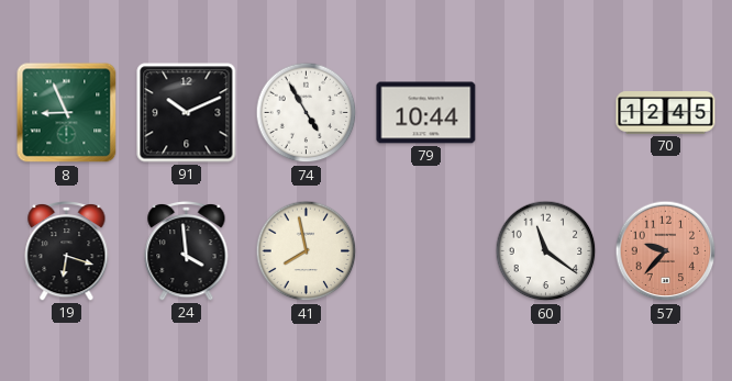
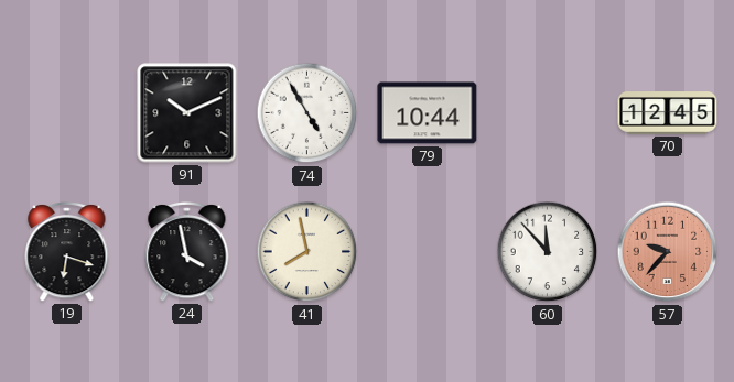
8: 8:56 -> none (67, 113)
24: 3:59 -> 3:58 (187, 252)
60: 11:21 -> 11:53 (548, 252)
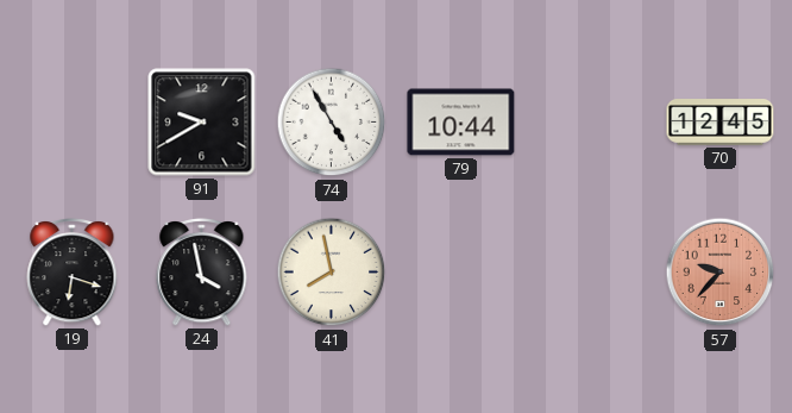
91: 10:11 -> 9:40 (202, 123)
60: 11:53 -> none (548, 252)
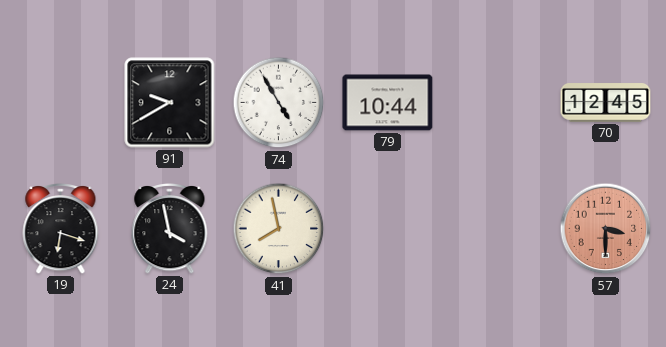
57: 9:37 -> 3:30 (606, 229)
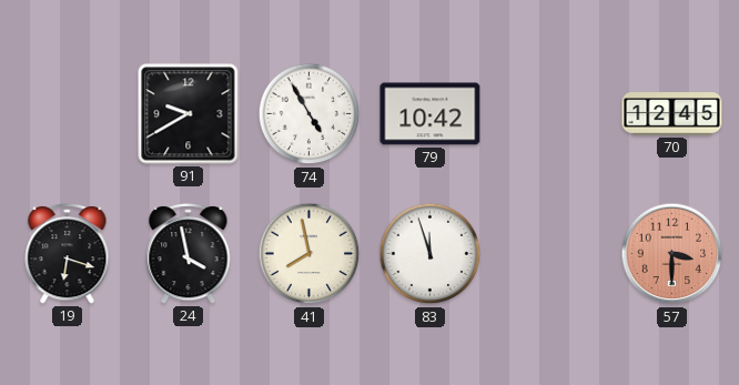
79: 10:44 -> 10:42 (431, 114)
83: none -> 11:57 (431, 254)
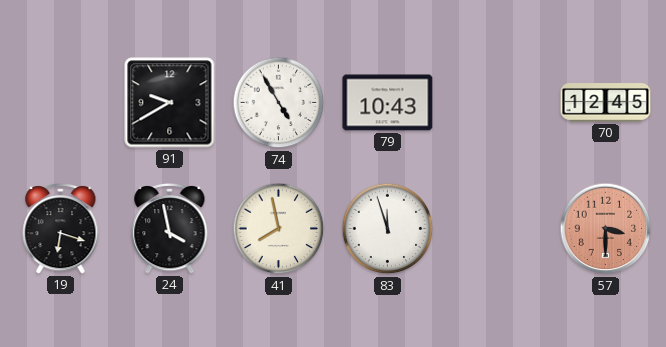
79: 10:42 -> 10:43 (388, 103)
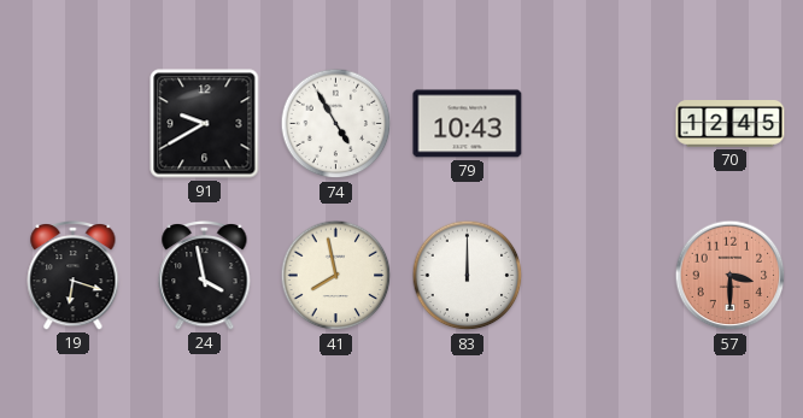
83: 11:57 -> 12:00 (468, 276)
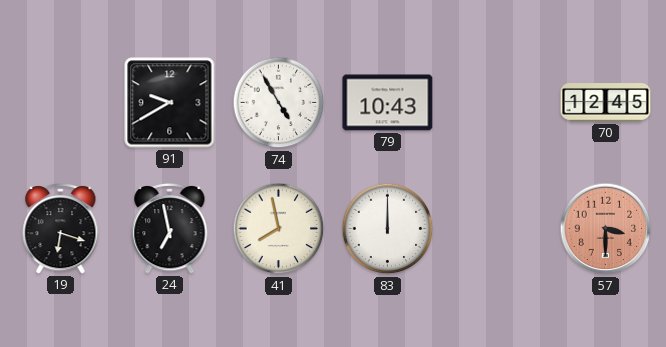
24: 3:58 -> 6:58 (170, 229)
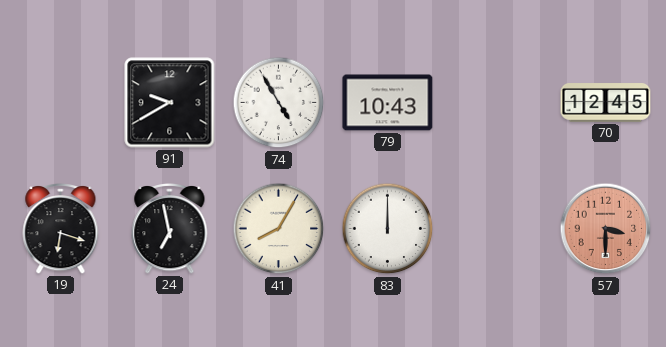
41: 7:58 -> 8:05 (279, 229)
